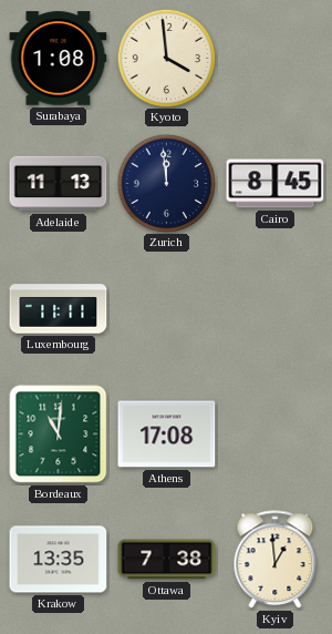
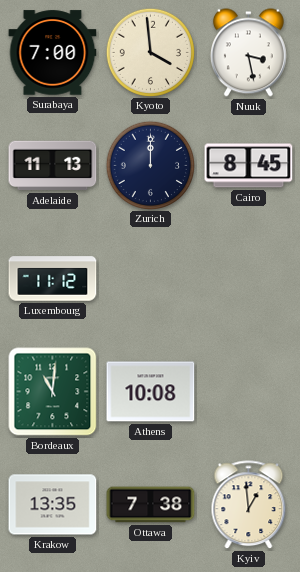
Surabaya: 1:08 -> 7:00 (53, 53)
Nuuk: none -> 3:28 (248, 53)
Zurich: 11:59 -> 12:00 (150, 165)
Luxembourg: 11:11 -> 11:12 (53, 279)
Athens: 17:08 -> 10:08 (151, 392)
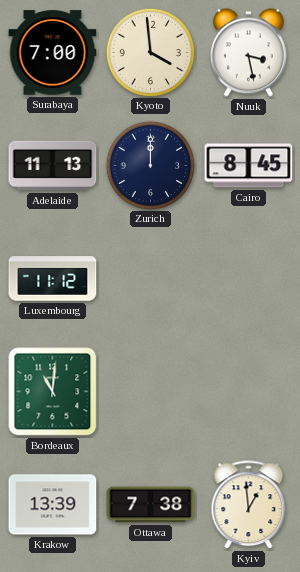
Athens: 10:08 -> none (151, 392)
Krakow: 13:35 -> 13:39 (53, 505)
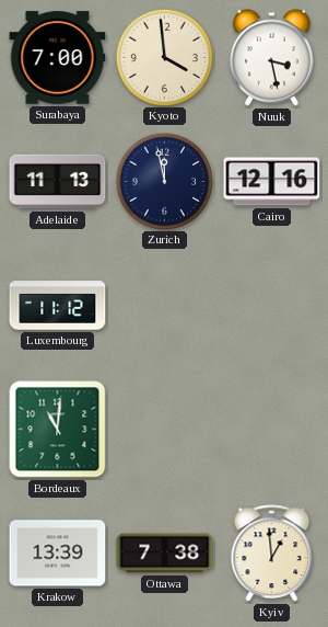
Zurich: 12:00 -> 11:58 (164, 181)
Cairo: 8:45 -> 12:16 (272, 182)
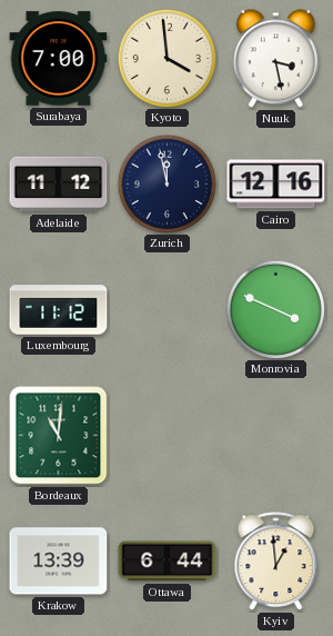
Adelaide: 11:13 -> 11:12 (59, 185)
Monrovia: none -> 3:49 (275, 309)
Ottawa: 7:38 -> 6:44 (168, 562)
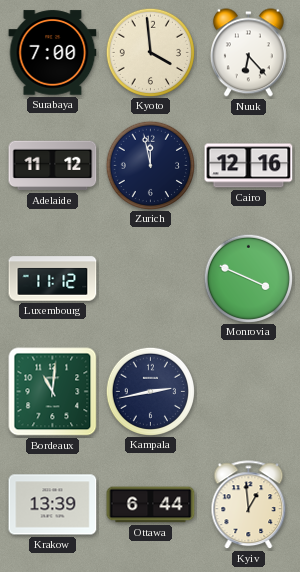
Nuuk: 3:28 -> 6:23 (248, 53)
Kampala: none -> 2:43 (150, 391)
